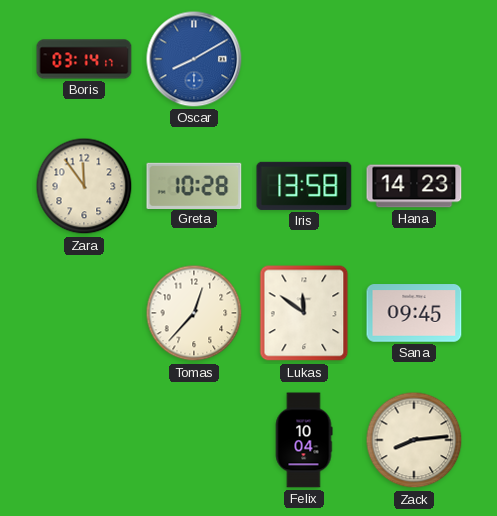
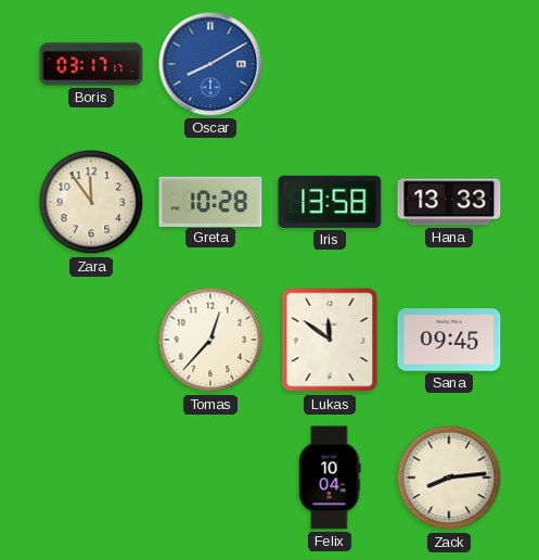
Boris: 03:14 -> 03:17 (91, 64)
Hana: 14:23 -> 13:33 (449, 202)
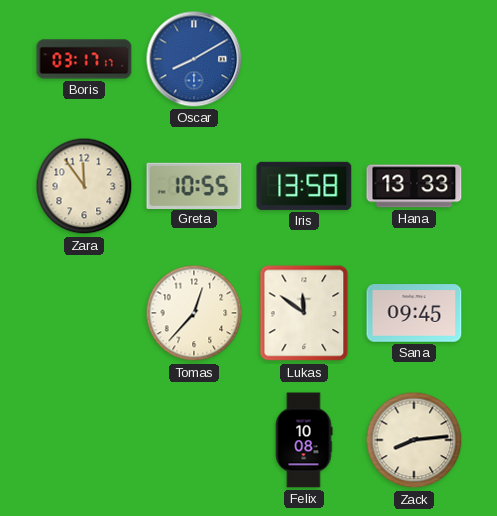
Greta: 10:28 -> 10:55 (194, 185)
Felix: 10:04 -> 10:08 (304, 440)
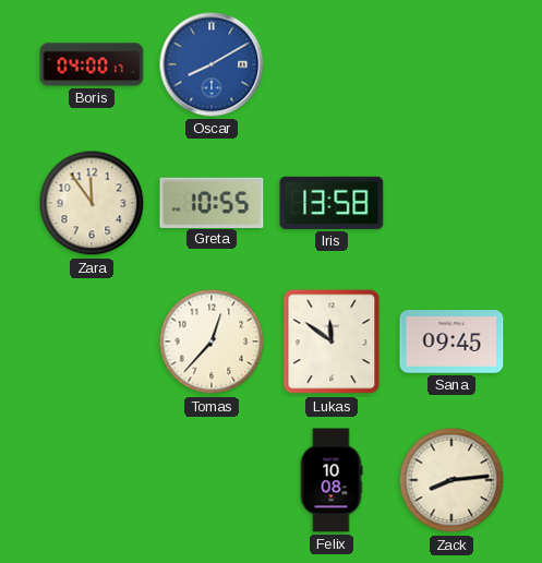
Boris: 03:17 -> 04:00 (92, 64)
Hana: 13:33 -> none (414, 186)
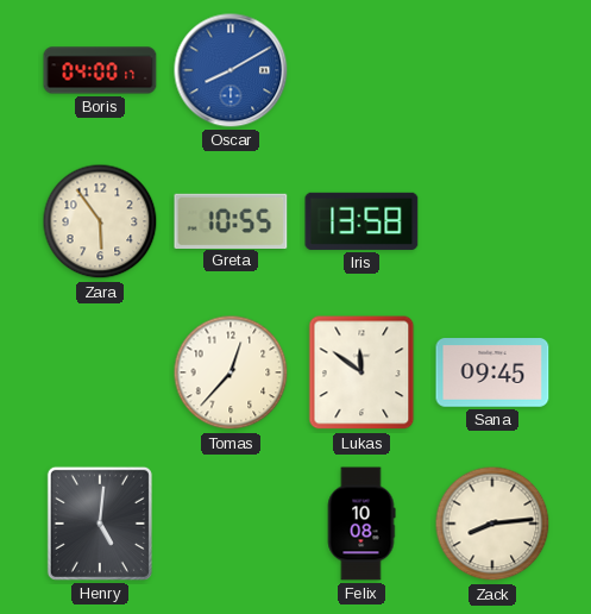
Zara: 11:54 -> 5:54 (100, 221)
Henry: none -> 5:01 (100, 524)
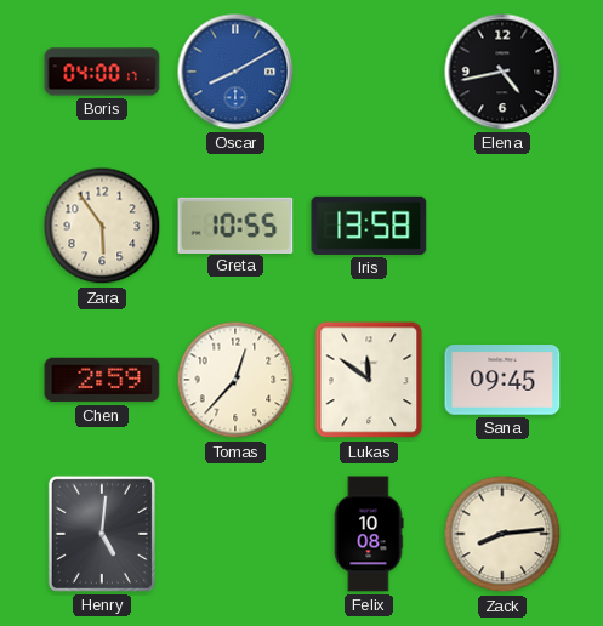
Elena: none -> 4:43 (502, 72)
Chen: none -> 2:59 (102, 380)
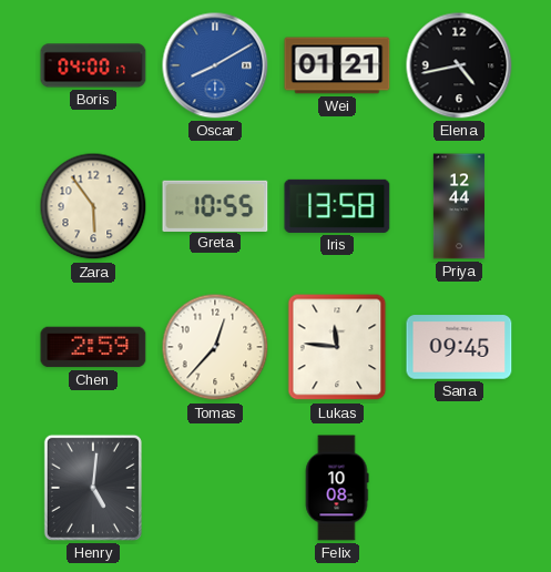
Wei: none -> 01:21 (337, 65)
Priya: none -> 12:44 (459, 206)
Lukas: 11:51 -> 11:46 (337, 347)
Zack: 8:14 -> none (502, 534)
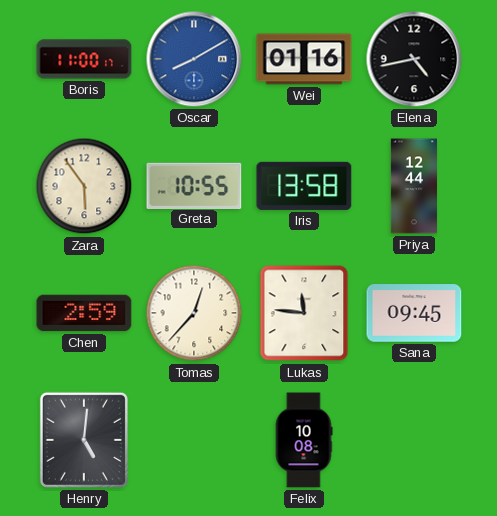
Boris: 04:00 -> 11:00 (84, 59)
Wei: 01:21 -> 01:16 (304, 59)
